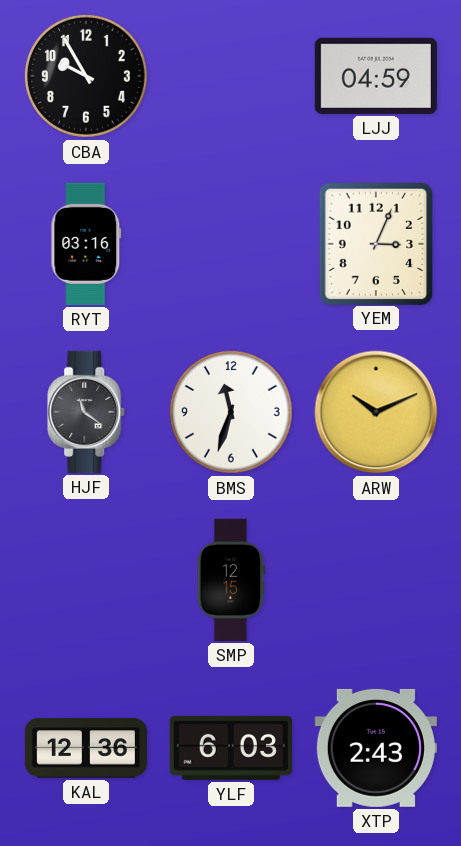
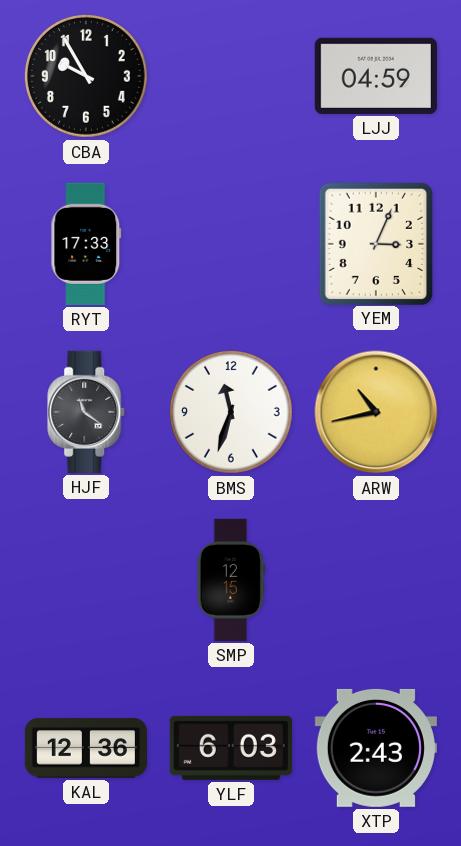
RYT: 03:16 -> 17:33 (86, 244)
ARW: 10:11 -> 10:43 (376, 412)
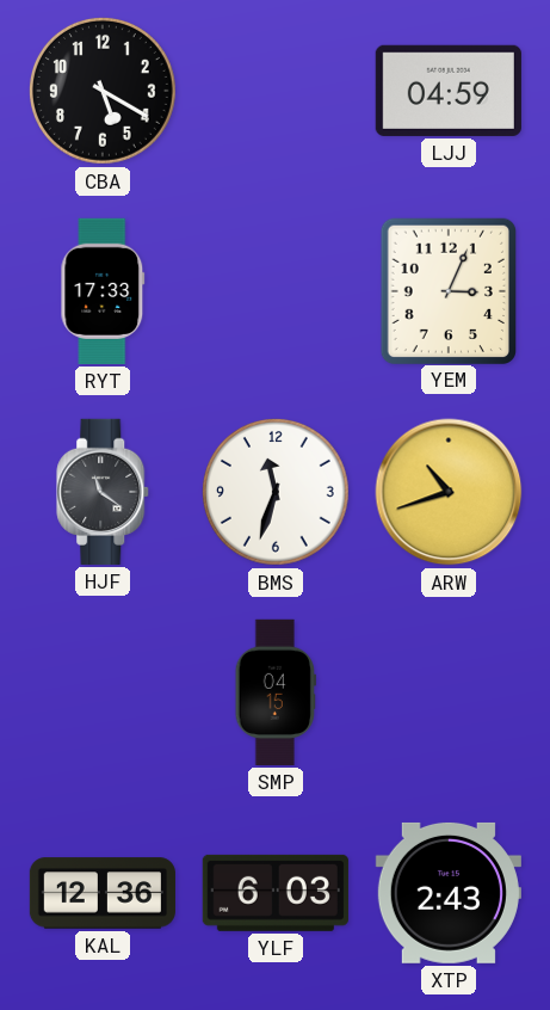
CBA: 9:55 -> 5:20 (103, 91)
ARW: 10:43 -> 10:42 (449, 492)
SMP: 12:15 -> 04:15 (276, 692)
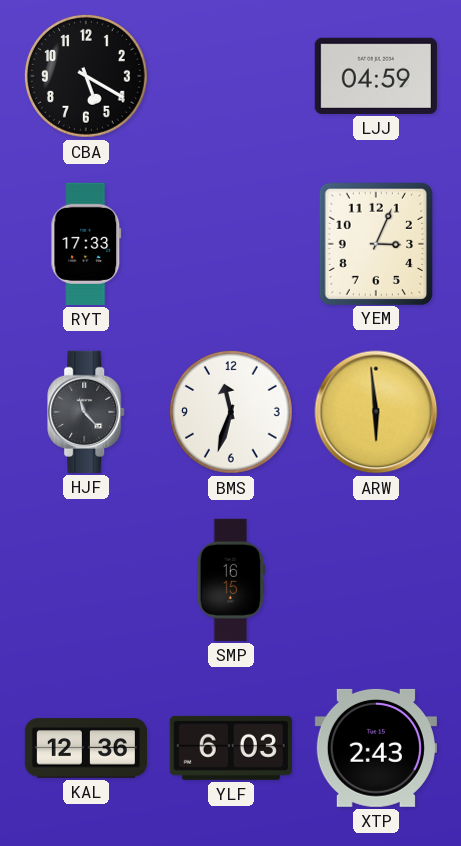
HJF: 11:21 -> 11:23 (87, 412)
ARW: 10:42 -> 5:59 (376, 412)
SMP: 04:15 -> 16:15 (231, 580)
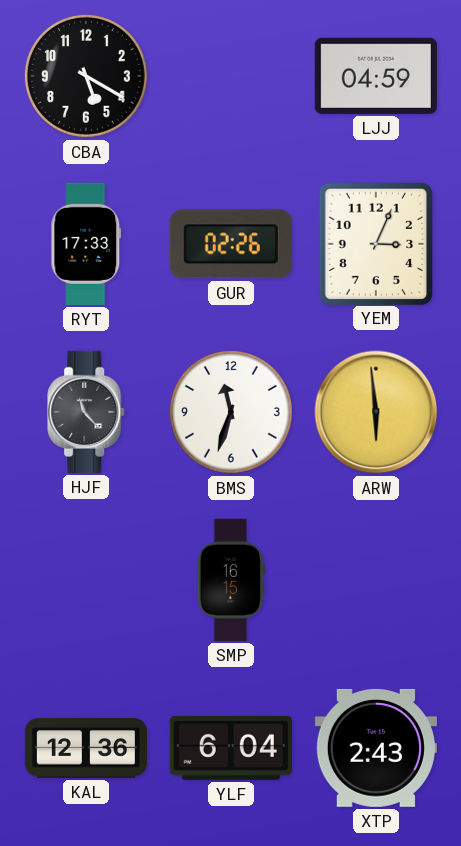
GUR: none -> 02:26 (231, 244)
YLF: 6:03 -> 6:04 (231, 748)
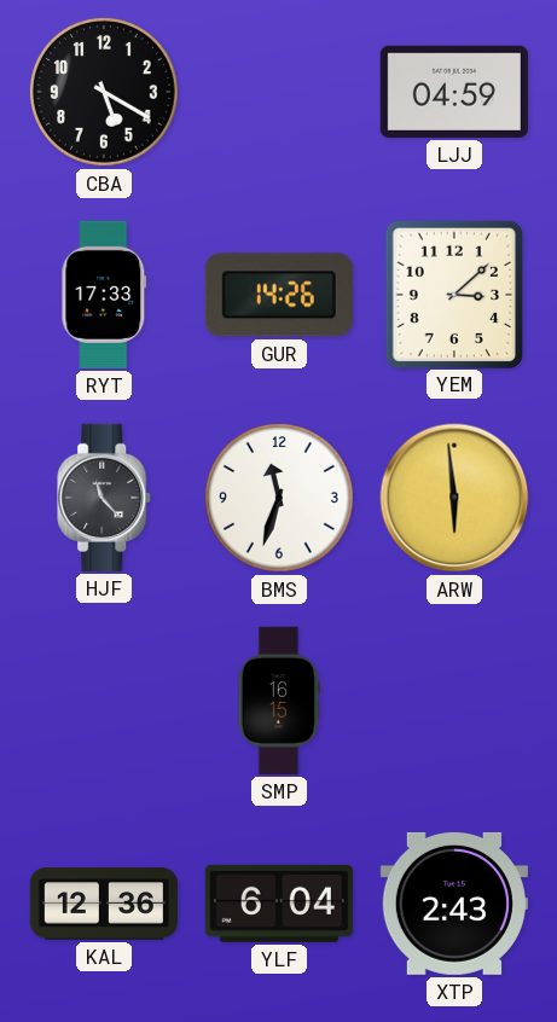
GUR: 02:26 -> 14:26 (279, 295)
YEM: 3:04 -> 3:08 (453, 294)
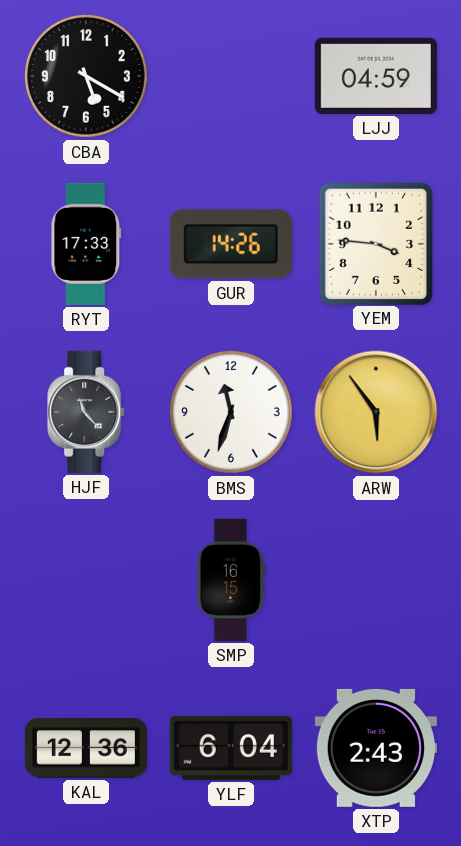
YEM: 3:08 -> 3:46 (375, 243)
ARW: 5:59 -> 5:54 (376, 412)
